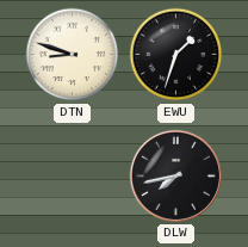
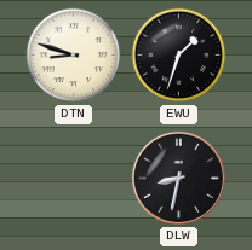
DLW: 7:43 -> 8:32 (178, 178)
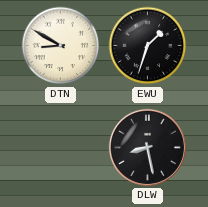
DTN: 8:48 -> 8:50 (61, 46)
DLW: 8:32 -> 8:28 (147, 147)
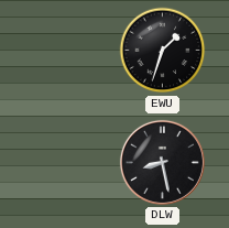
DTN: 8:50 -> none (61, 46)
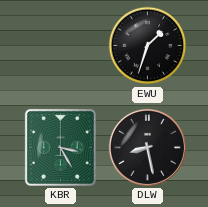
KBR: none -> 3:25 (60, 147)
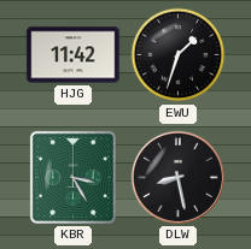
HJG: none -> 11:42 (74, 55)
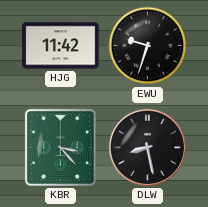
EWU: 1:33 -> 9:33 (148, 46)
KBR: 3:25 -> 3:23 (60, 147)
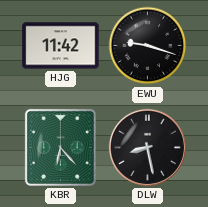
EWU: 9:33 -> 9:18 (148, 46)
KBR: 3:23 -> 6:23 (60, 147)
